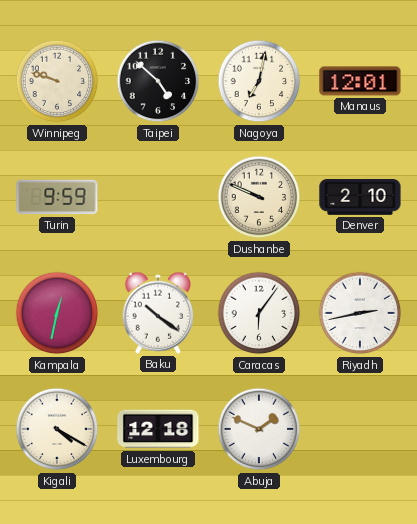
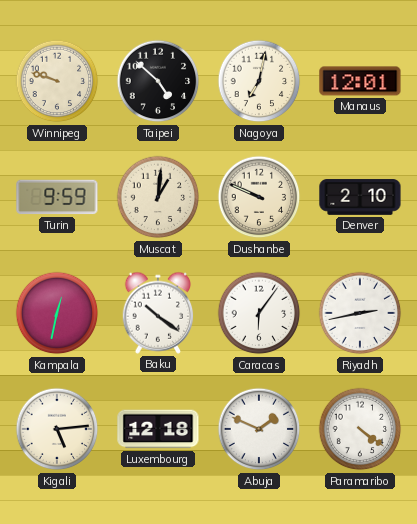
Muscat: none -> 1:01 (158, 197)
Kigali: 4:20 -> 5:14 (57, 429)
Paramaribo: none -> 4:21 (360, 429)
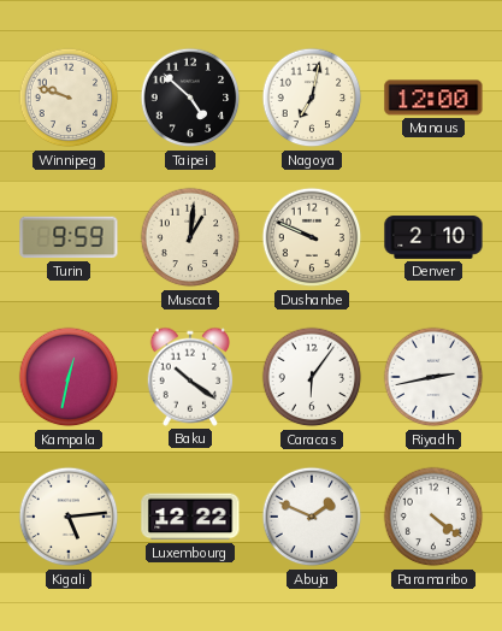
Manaus: 12:01 -> 12:00 (433, 98)
Luxembourg: 12:18 -> 12:22 (190, 517)
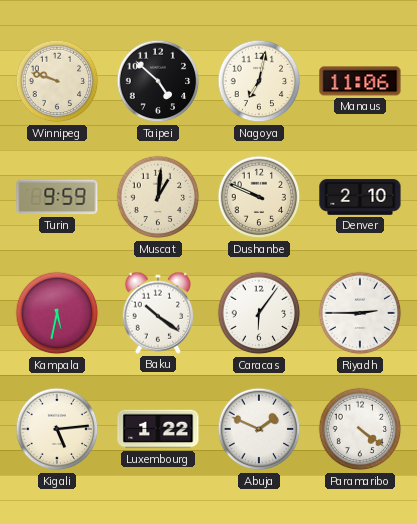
Manaus: 12:00 -> 11:06 (360, 81)
Kampala: 12:32 -> 5:32 (57, 313)
Riyadh: 2:43 -> 2:45 (360, 313)
Luxembourg: 12:22 -> 1:22 (158, 429)
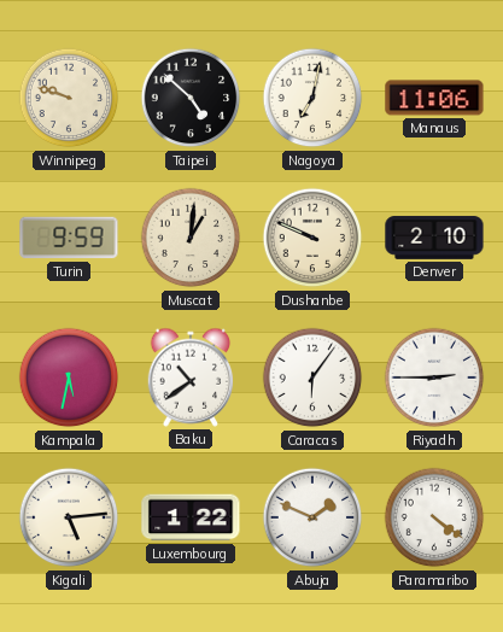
Baku: 10:21 -> 10:39 (191, 378)
